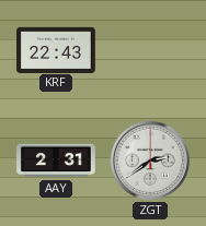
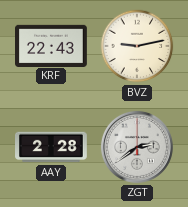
BVZ: none -> 9:13 (137, 46)
AAY: 2:31 -> 2:28 (52, 147)
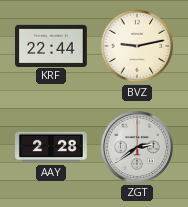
KRF: 22:43 -> 22:44 (52, 45)
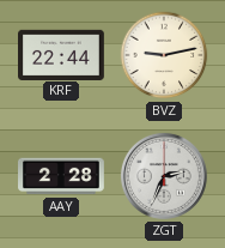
ZGT: 2:39 -> 2:34 (164, 176)
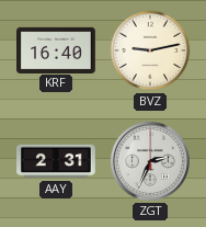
KRF: 22:44 -> 16:40 (57, 49)
AAY: 2:28 -> 2:31 (57, 161)
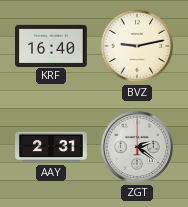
ZGT: 2:34 -> 2:21 (137, 147)
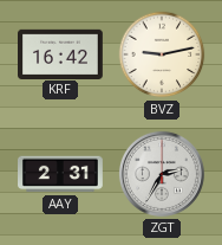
KRF: 16:40 -> 16:42 (61, 53)
ZGT: 2:21 -> 2:35 (162, 174)
